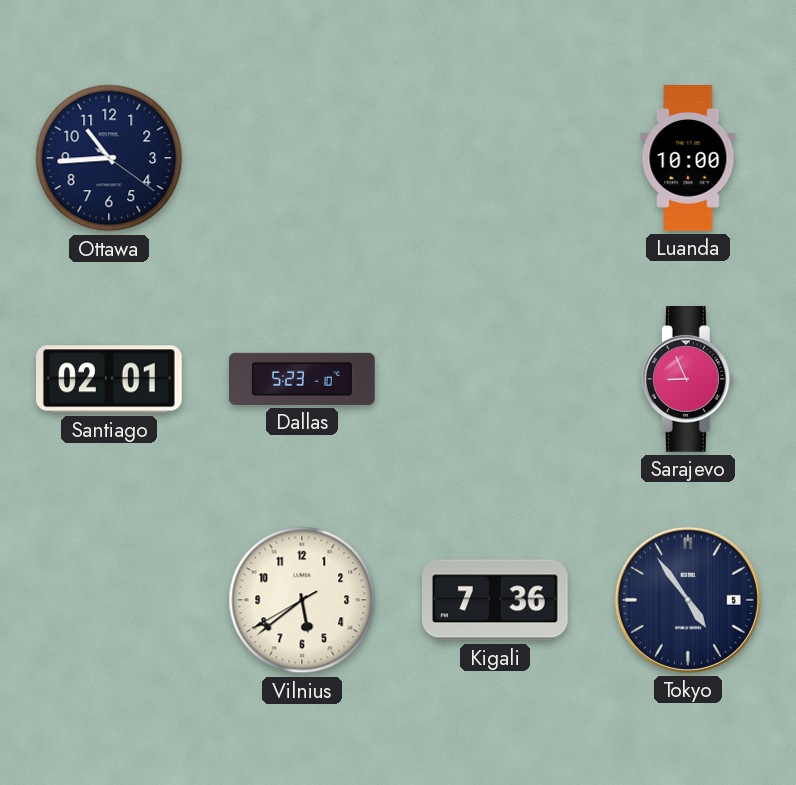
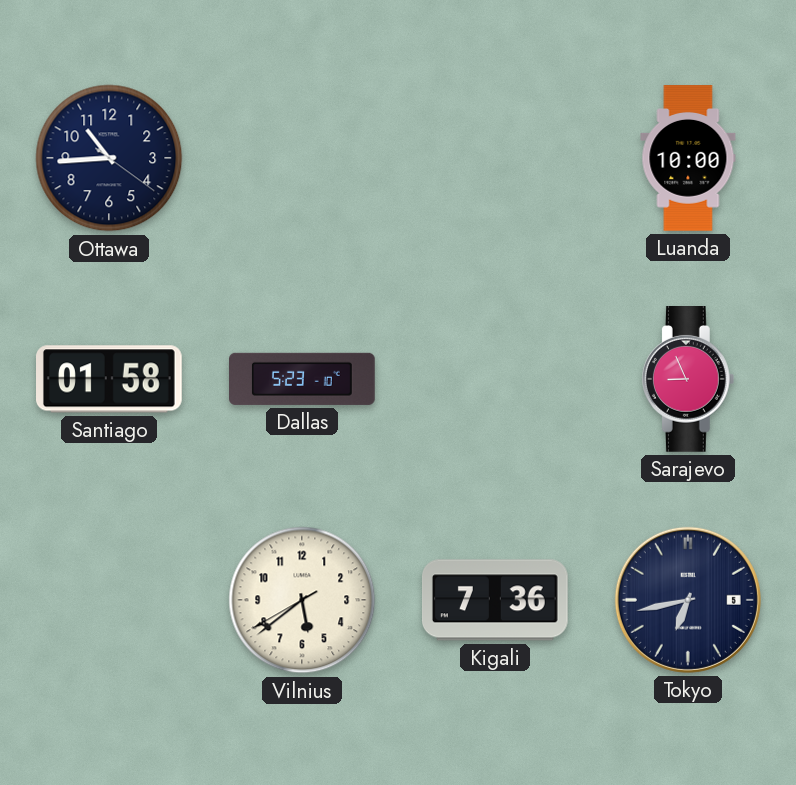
Santiago: 02:01 -> 01:58 (110, 379)
Tokyo: 4:54 -> 6:43 (688, 600)
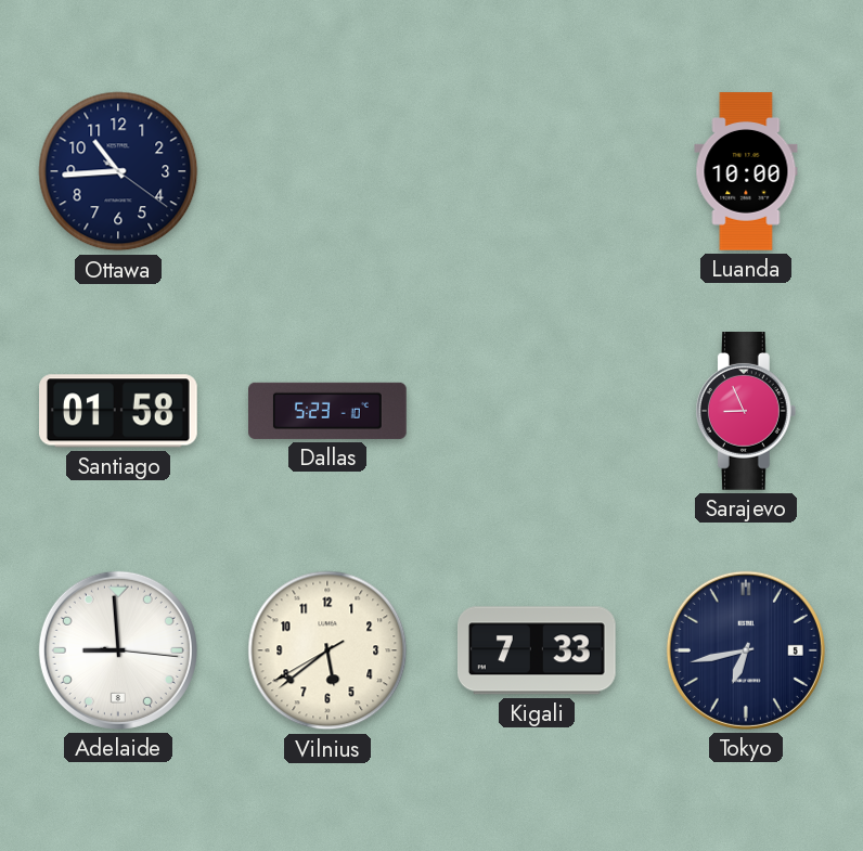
Adelaide: none -> 8:59 (118, 650)
Kigali: 7:36 -> 7:33 (538, 650)
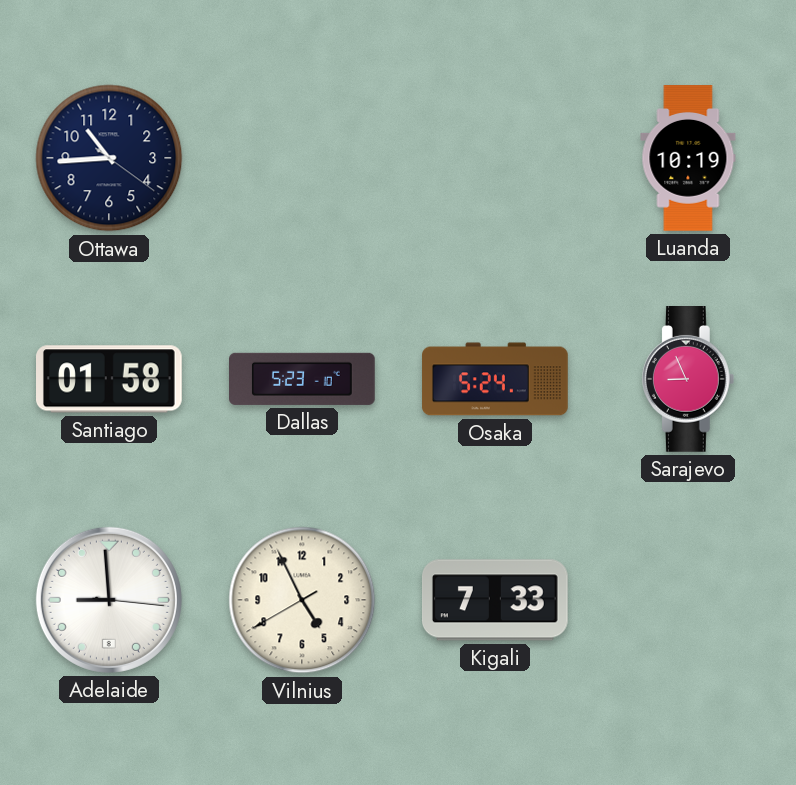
Luanda: 10:00 -> 10:19 (688, 158)
Osaka: none -> 5:24 (495, 379)
Vilnius: 5:38 -> 4:55 (302, 600)
Tokyo: 6:43 -> none (746, 650)
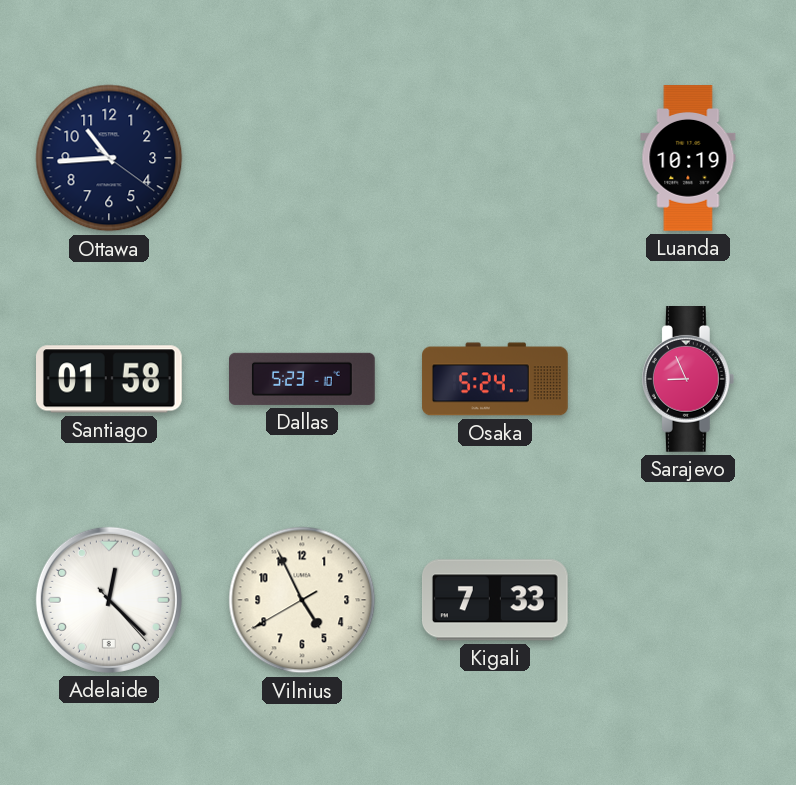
Adelaide: 8:59 -> 12:22 (109, 600)
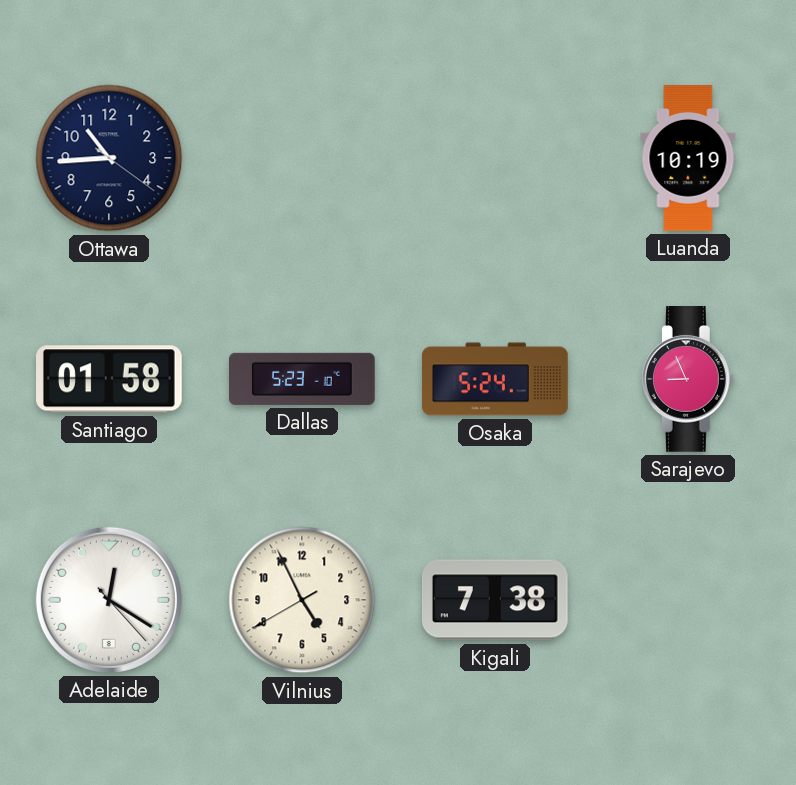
Adelaide: 12:22 -> 12:20 (109, 600)
Kigali: 7:33 -> 7:38 (496, 600)
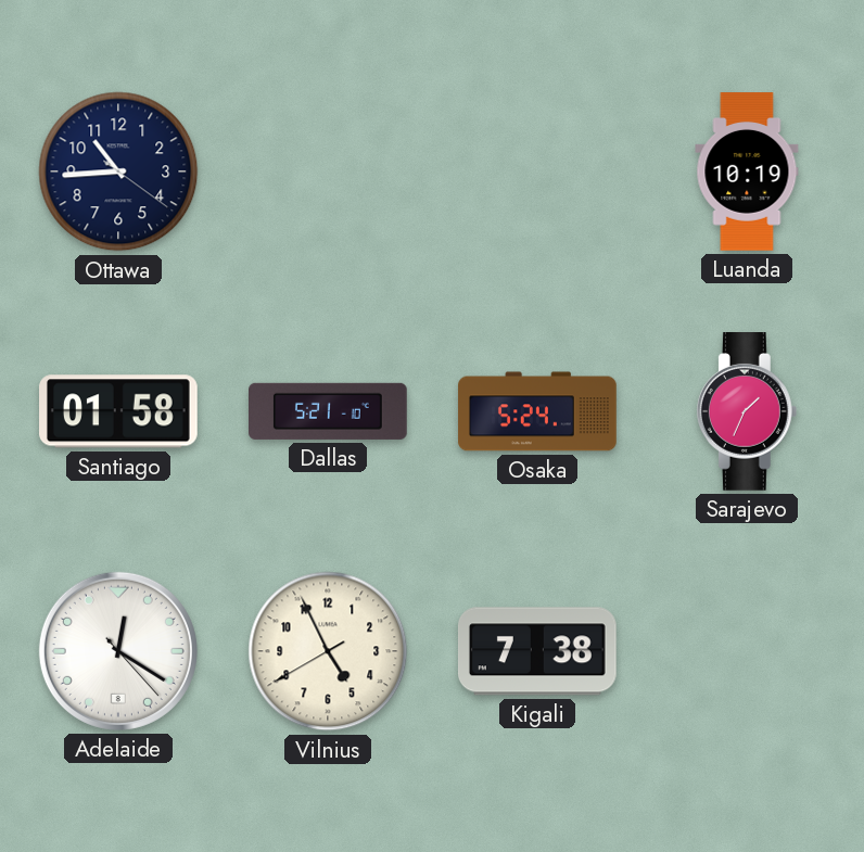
Dallas: 5:23 -> 5:21 (329, 411)
Sarajevo: 8:56 -> 1:34 (747, 412)
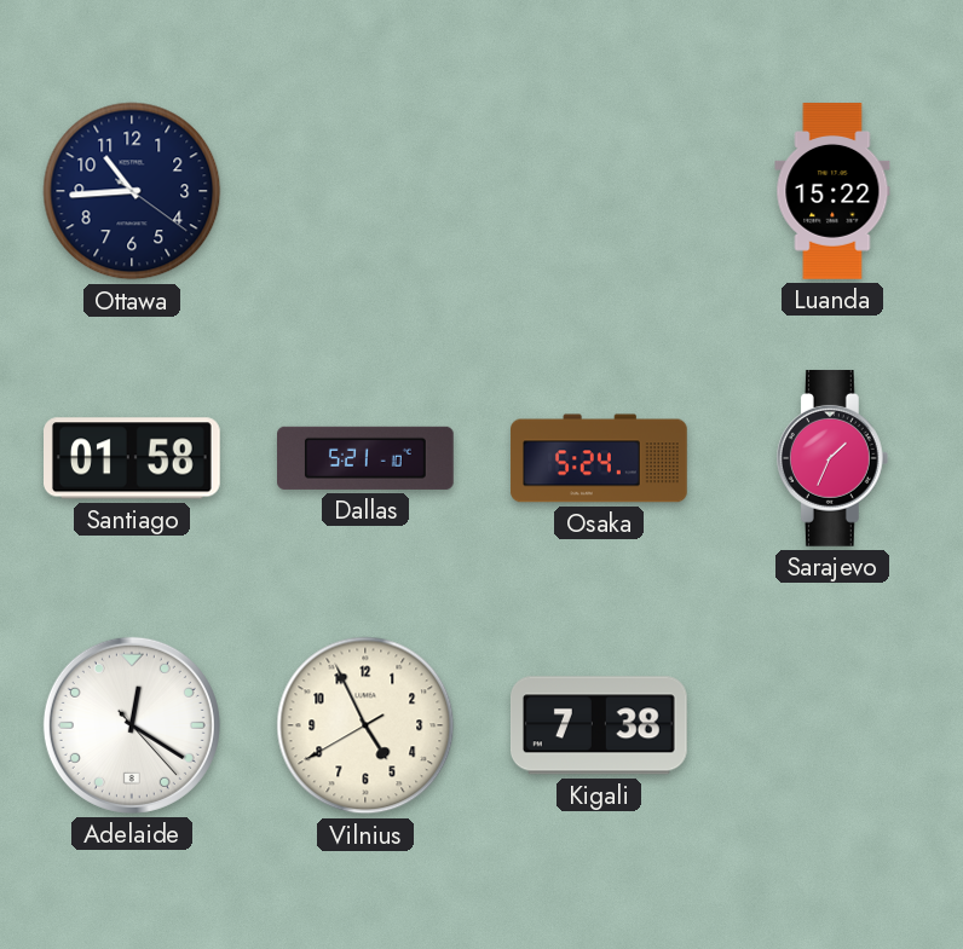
Luanda: 10:19 -> 15:22 (832, 191)
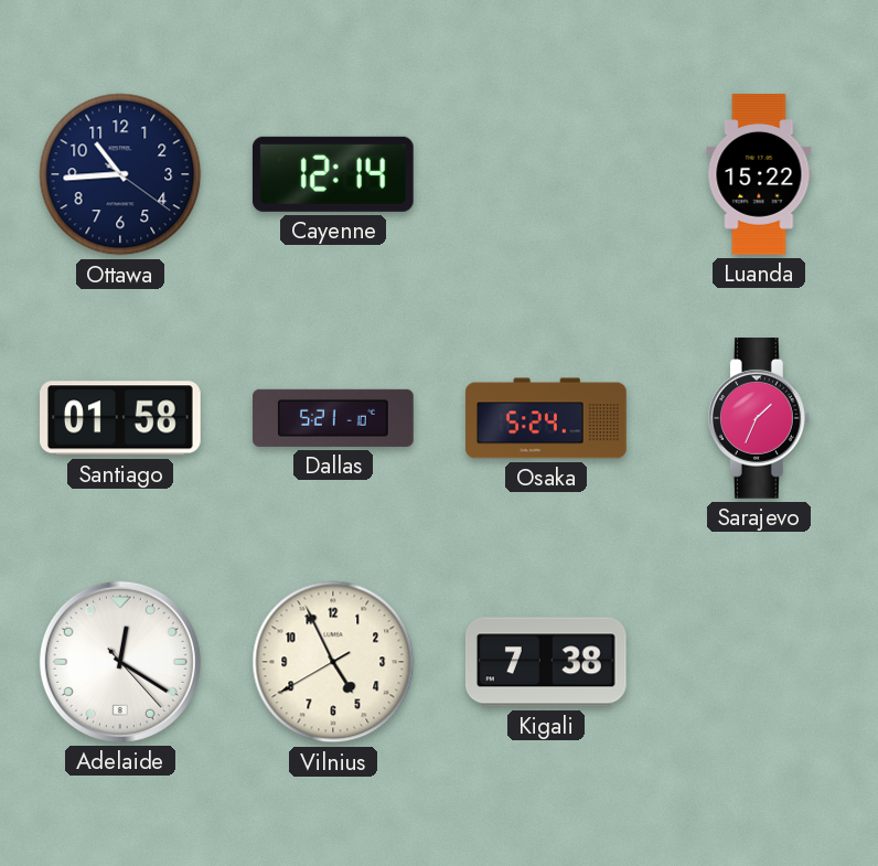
Cayenne: none -> 12:14 (333, 174)
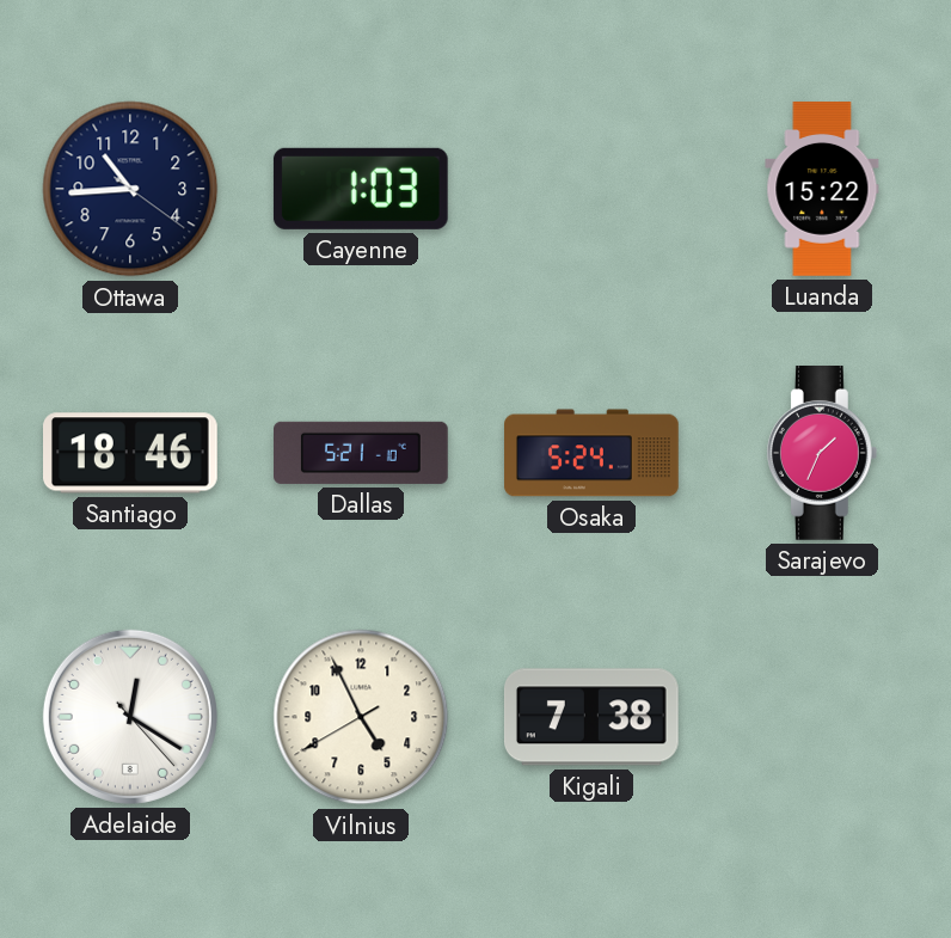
Cayenne: 12:14 -> 1:03 (361, 189)
Santiago: 01:58 -> 18:46 (131, 453)
